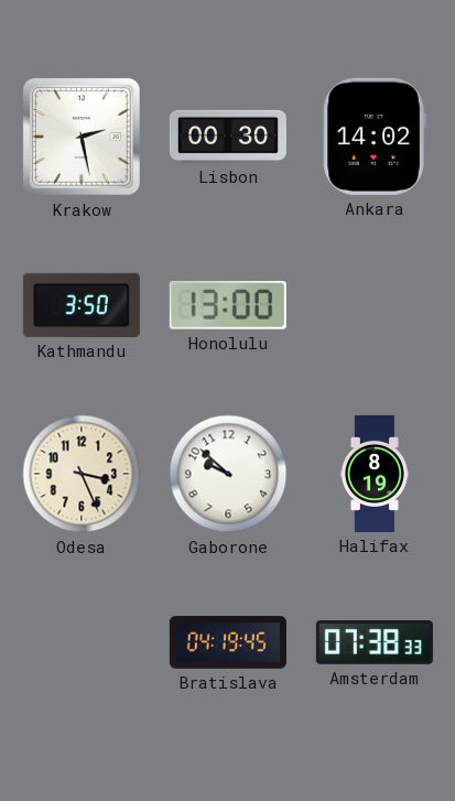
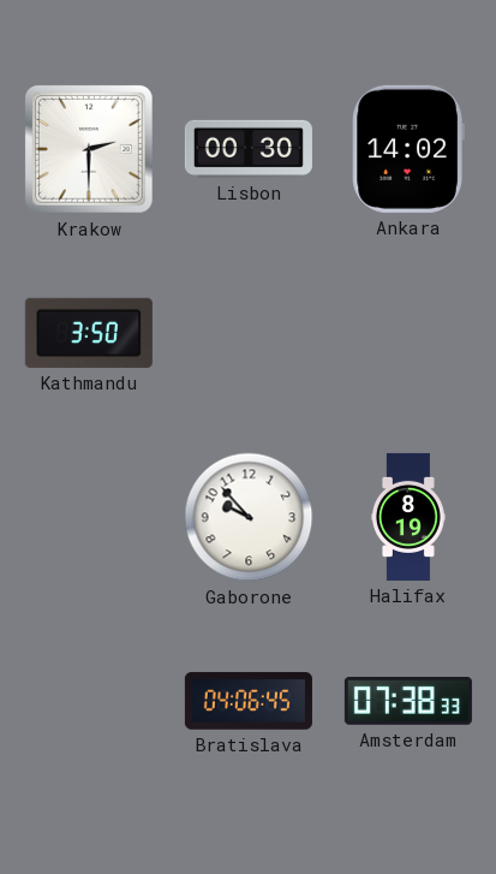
Krakow: 2:28 -> 2:30 (90, 150)
Honolulu: 13:00 -> none (228, 305)
Odesa: 3:26 -> none (82, 474)
Gaborone: 9:52 -> 9:53 (249, 517)
Bratislava: 04:19 -> 04:06 (249, 701)
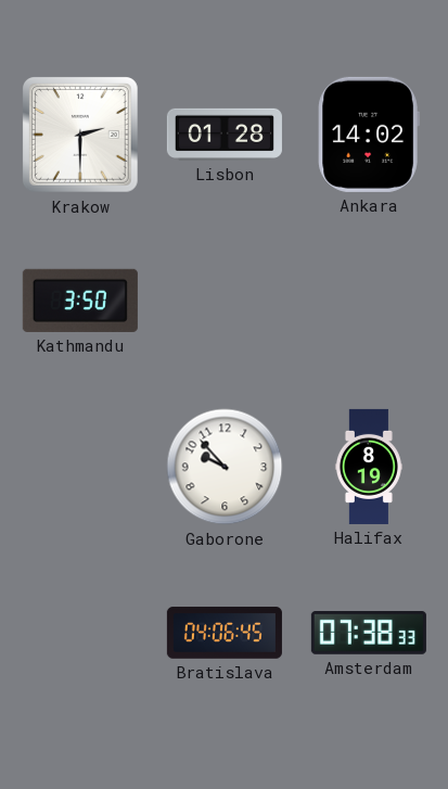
Lisbon: 00:30 -> 01:28 (225, 135)
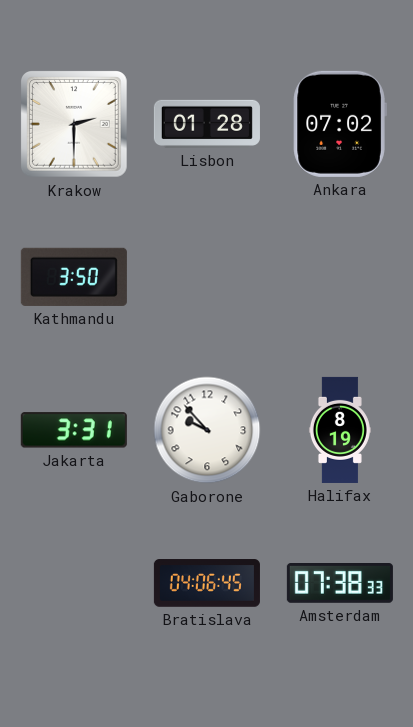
Ankara: 14:02 -> 07:02 (340, 124)
Jakarta: none -> 3:31 (74, 430)
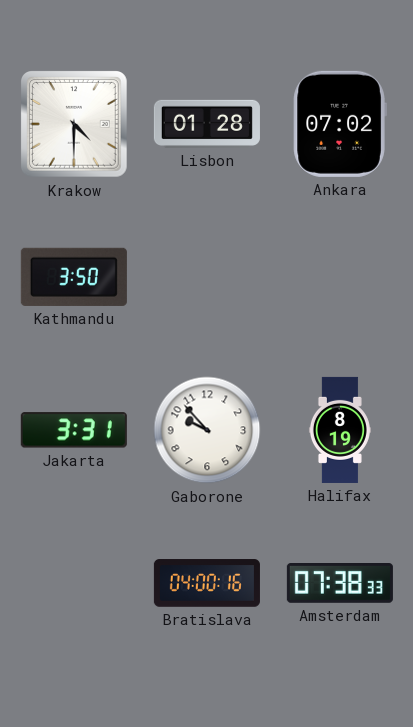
Krakow: 2:30 -> 4:30 (75, 125)
Bratislava: 04:06 -> 04:00 (207, 583)
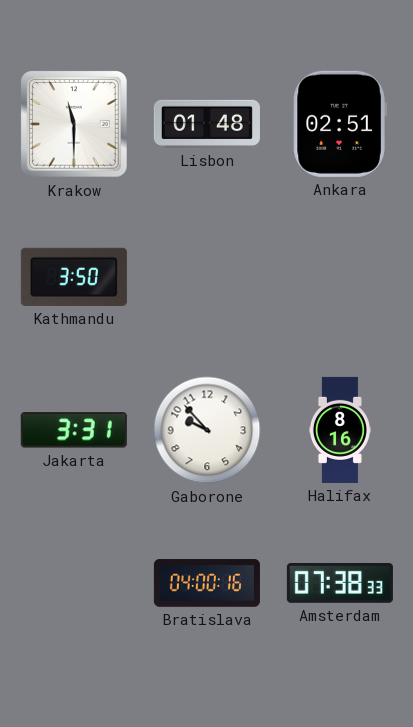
Krakow: 4:30 -> 11:30 (75, 125)
Lisbon: 01:28 -> 01:48 (207, 124)
Ankara: 07:02 -> 02:51 (340, 124)
Halifax: 8:19 -> 8:16 (340, 430)
